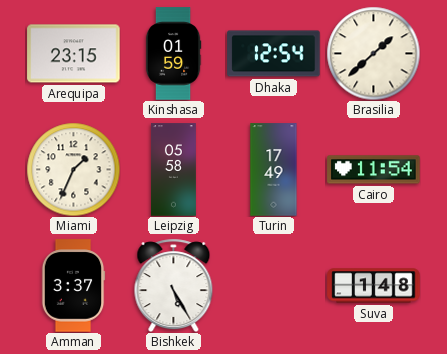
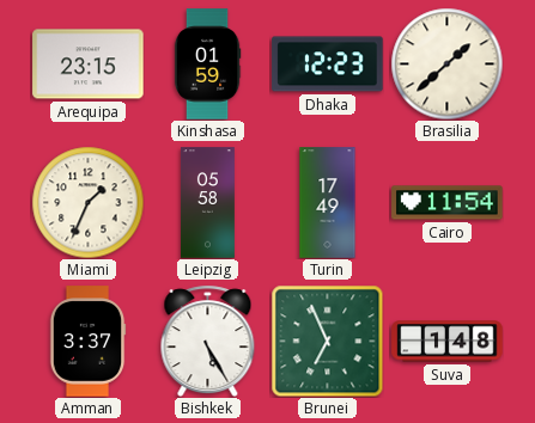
Dhaka: 12:54 -> 12:23 (328, 65)
Brunei: none -> 6:56 (327, 341)
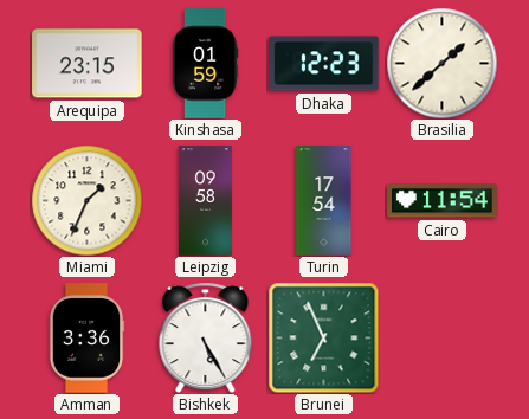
Leipzig: 05:58 -> 09:58 (205, 201)
Turin: 17:49 -> 17:54 (324, 201)
Amman: 3:37 -> 3:36 (86, 339)
Suva: 1:48 -> none (448, 342)
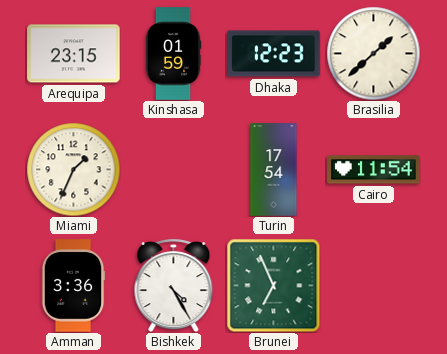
Leipzig: 09:58 -> none (205, 201)
Bishkek: 5:25 -> 4:25 (174, 285)
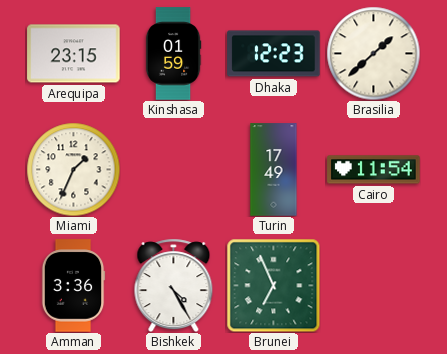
Turin: 17:54 -> 17:49 (274, 170)
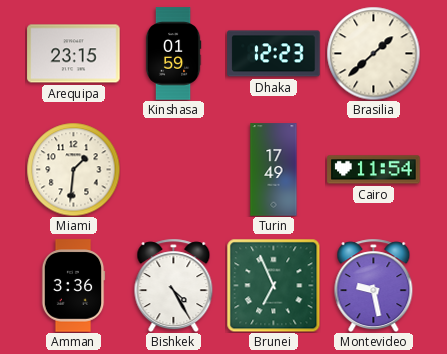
Miami: 1:34 -> 1:31 (73, 169)
Montevideo: none -> 9:28 (374, 285)
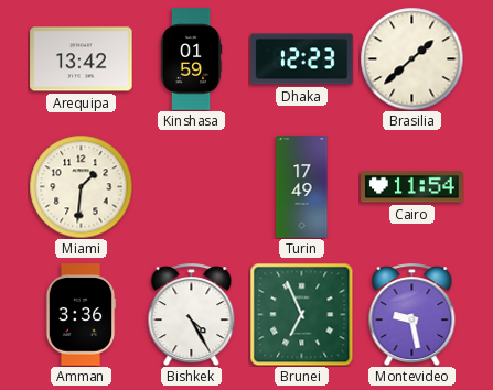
Arequipa: 23:15 -> 13:42 (82, 59)
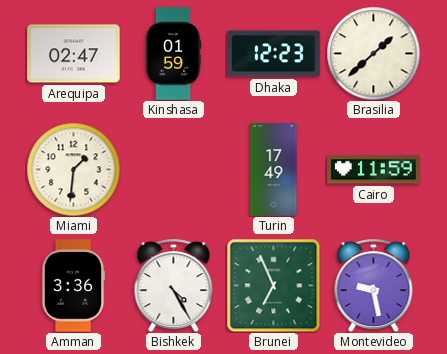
Arequipa: 13:42 -> 02:47 (74, 54)
Cairo: 11:54 -> 11:59 (374, 170)
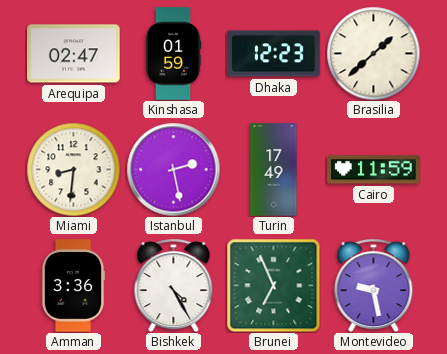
Miami: 1:31 -> 8:31 (73, 169)
Istanbul: none -> 2:28 (173, 169)
